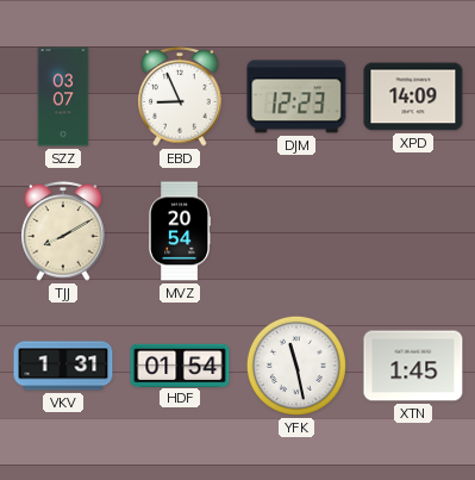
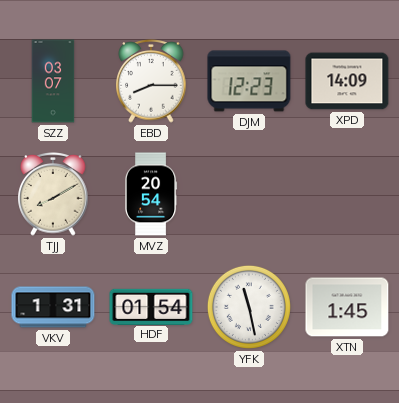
EBD: 8:56 -> 8:15 (151, 82)
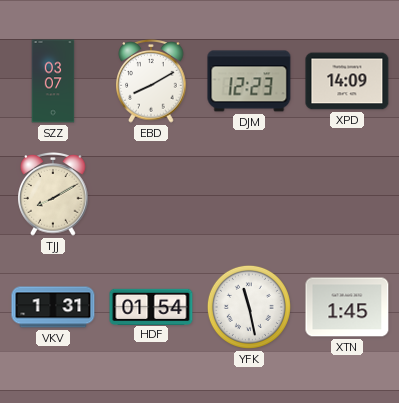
EBD: 8:15 -> 8:10 (151, 82)
MVZ: 20:54 -> none (151, 194)
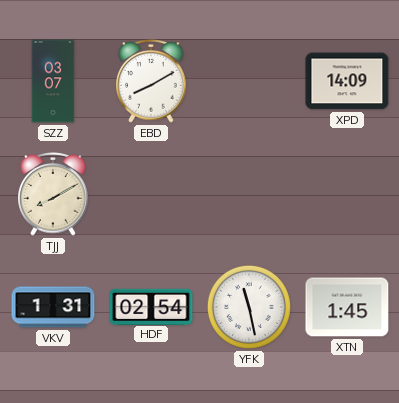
DJM: 12:23 -> none (249, 81)
HDF: 01:54 -> 02:54 (151, 306)
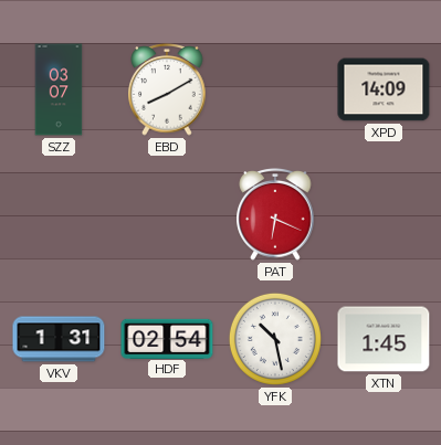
TJJ: 8:10 -> none (53, 195)
PAT: none -> 6:19 (275, 215)
YFK: 11:28 -> 10:28 (275, 339)
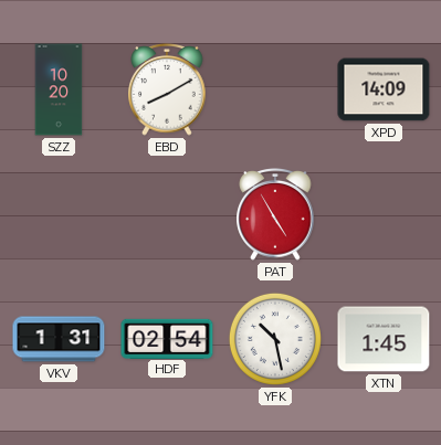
SZZ: 03:07 -> 10:20 (59, 89)
PAT: 6:19 -> 4:55 (275, 215)
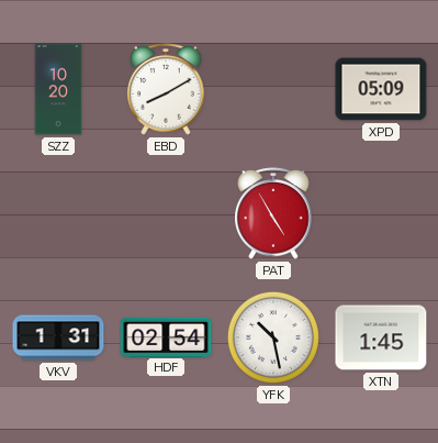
XPD: 14:09 -> 05:09 (381, 89)
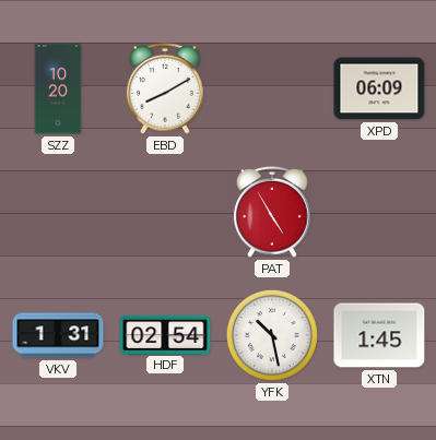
XPD: 05:09 -> 06:09 (379, 88)
